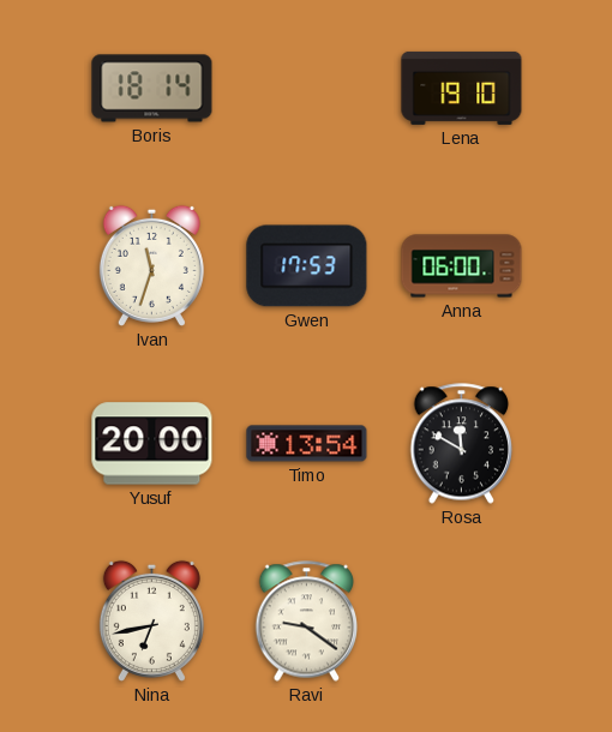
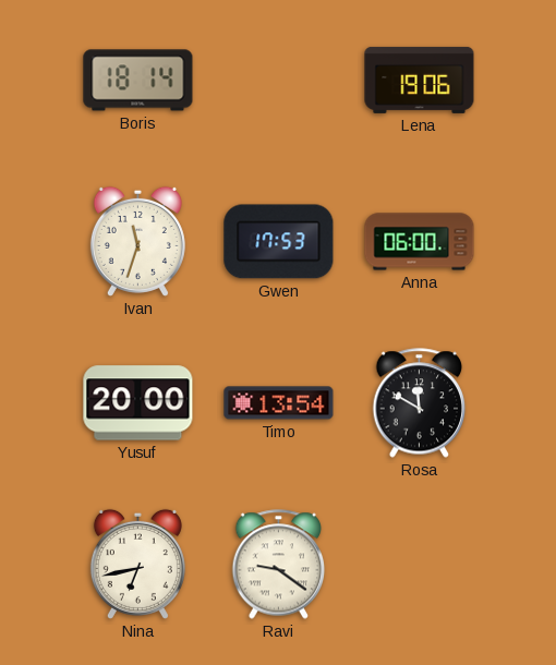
Lena: 19:10 -> 19:06 (420, 80)
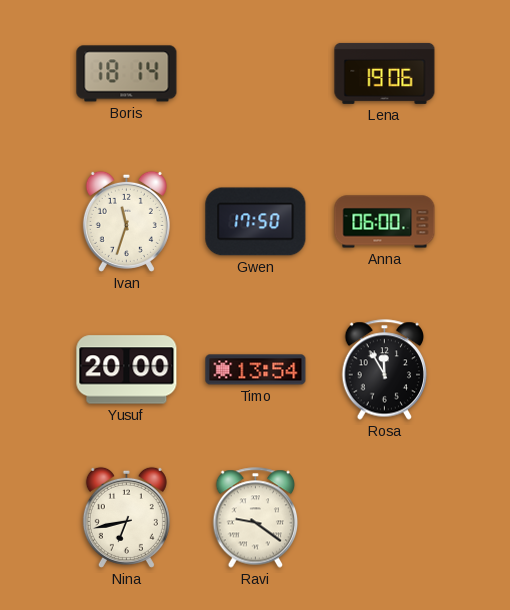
Gwen: 17:53 -> 17:50 (256, 222)
Rosa: 11:50 -> 11:55 (385, 370)
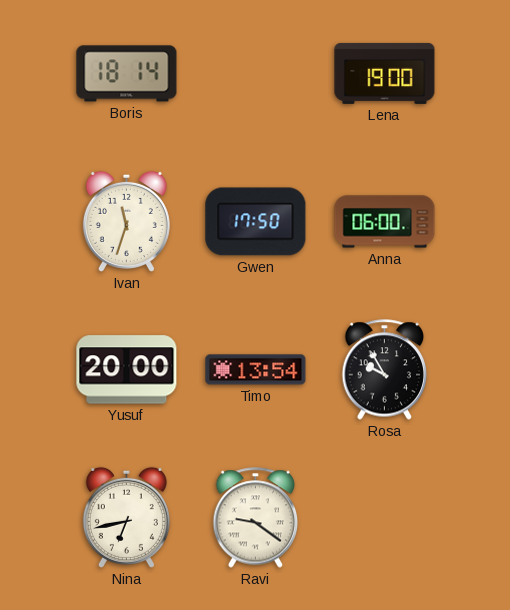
Lena: 19:06 -> 19:00 (385, 73)
Rosa: 11:55 -> 9:55 (385, 370)
